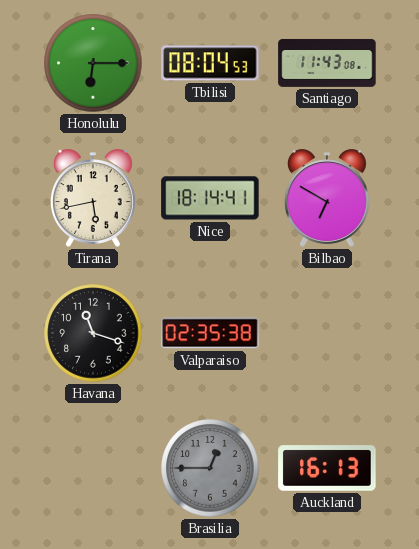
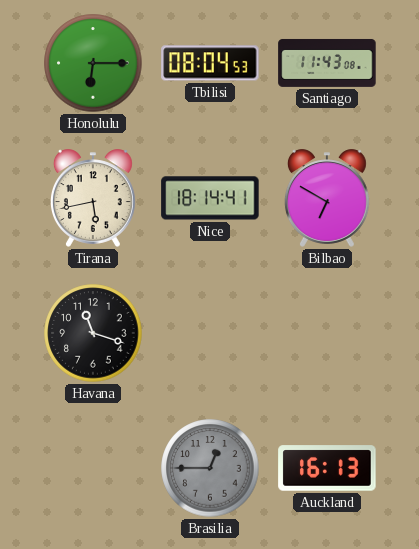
Valparaiso: 02:35 -> none (210, 333)
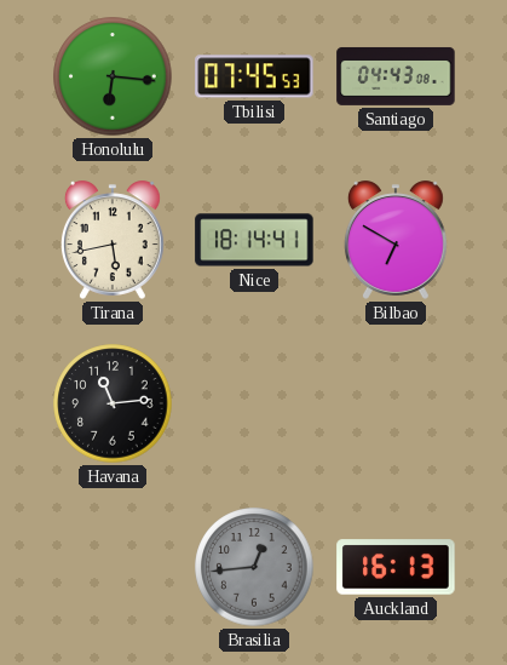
Honolulu: 6:15 -> 6:16 (113, 76)
Tbilisi: 08:04 -> 07:45 (254, 76)
Santiago: 11:43 -> 04:43 (396, 76)
Havana: 11:18 -> 11:14 (113, 403)
Brasilia: 12:45 -> 12:44 (254, 567)
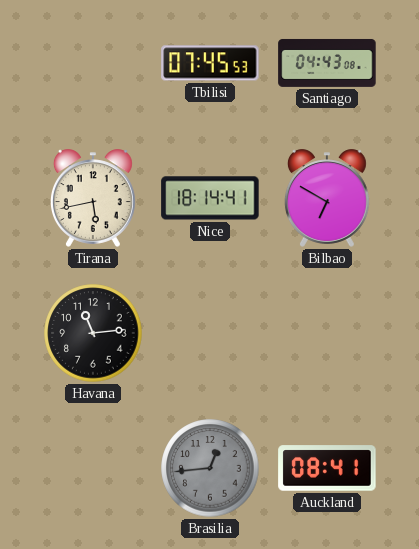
Honolulu: 6:16 -> none (113, 76)
Auckland: 16:13 -> 08:41 (327, 468)
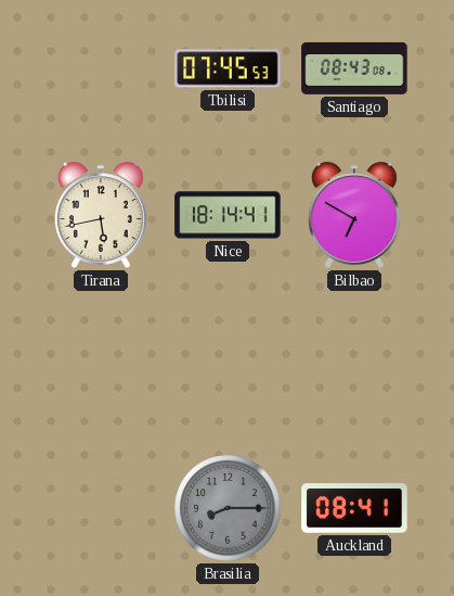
Santiago: 04:43 -> 08:43 (354, 68)
Havana: 11:14 -> none (93, 333)
Brasilia: 12:44 -> 8:15 (228, 508)
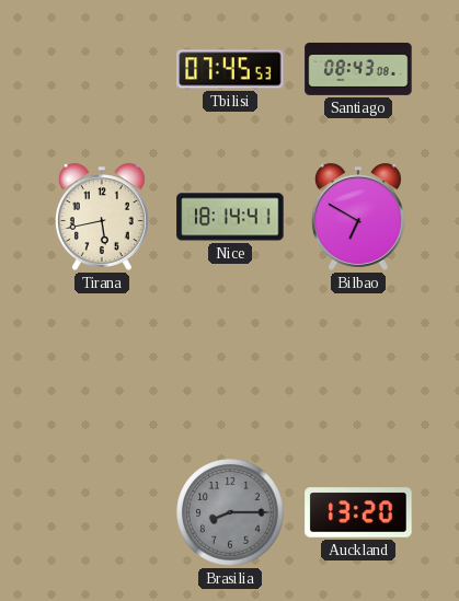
Auckland: 08:41 -> 13:20 (358, 512)
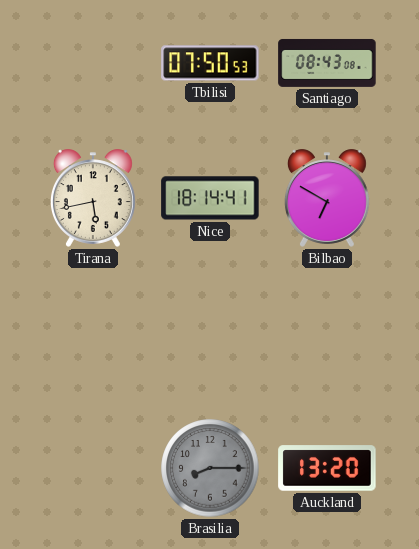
Tbilisi: 07:45 -> 07:50 (210, 63)
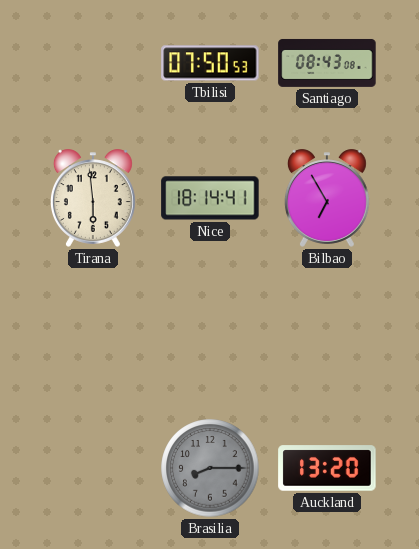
Tirana: 5:43 -> 5:59 (93, 198)
Bilbao: 6:50 -> 6:55 (327, 198)
